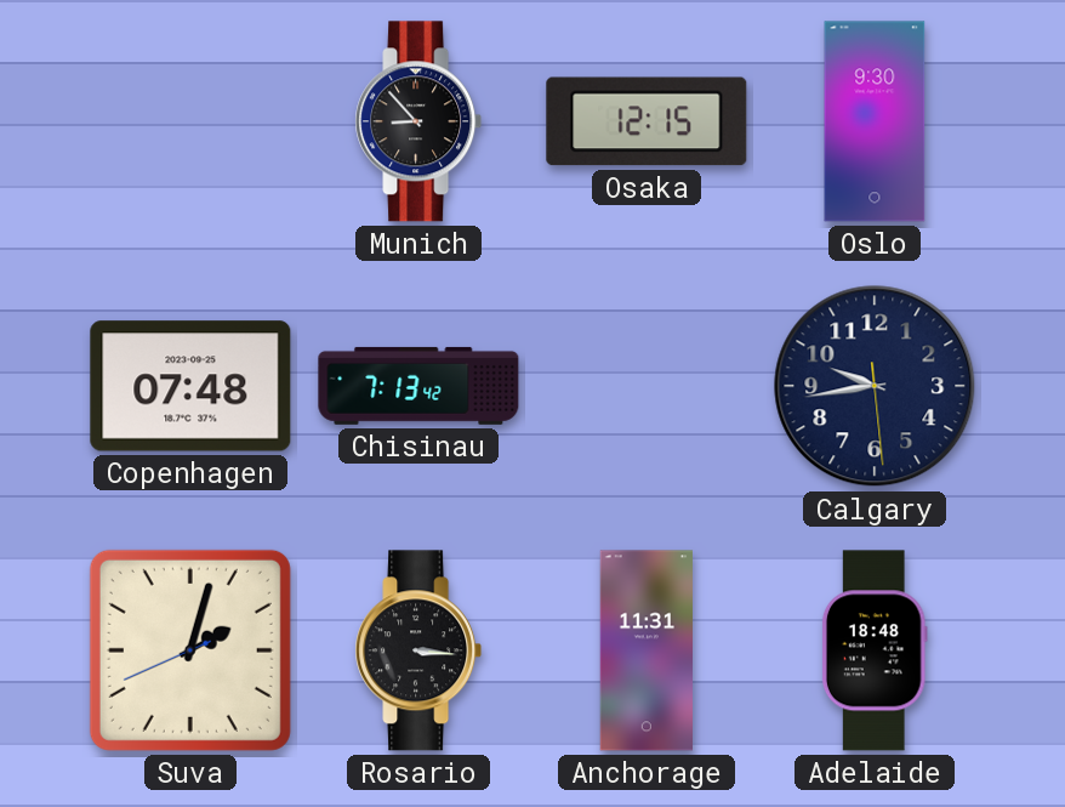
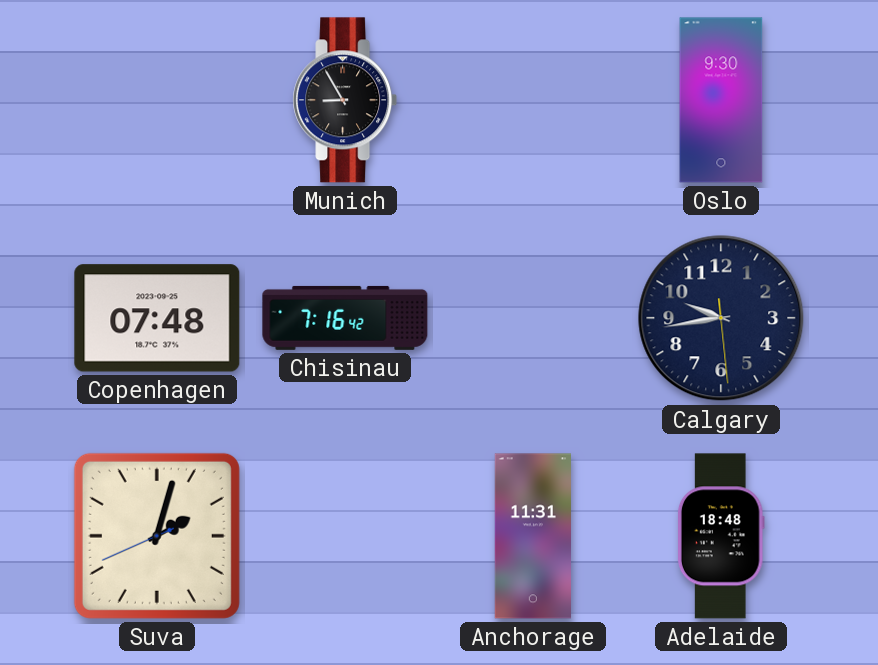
Munich: 8:53 -> 8:55 (345, 100)
Osaka: 12:15 -> none (647, 121)
Chisinau: 7:13 -> 7:16 (345, 318)
Rosario: 3:16 -> none (418, 650)
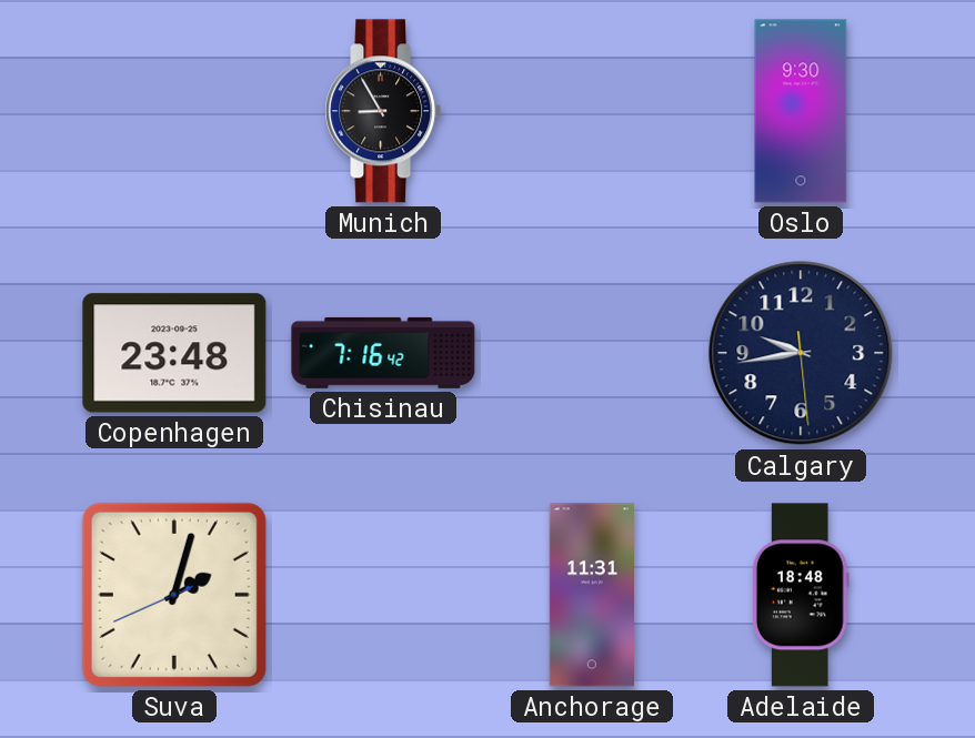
Copenhagen: 07:48 -> 23:48 (174, 353)
